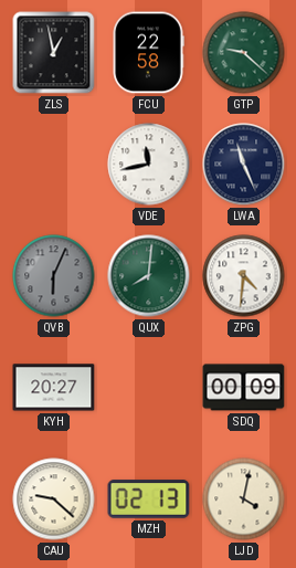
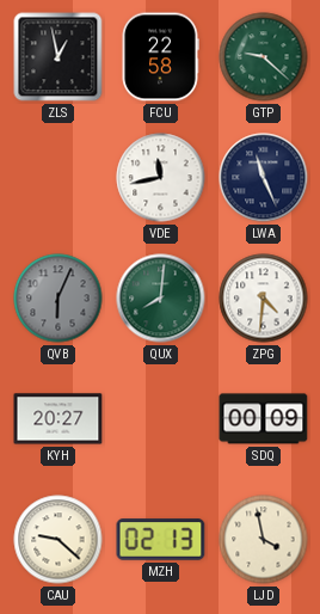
LJD: 4:02 -> 3:58 (264, 540)
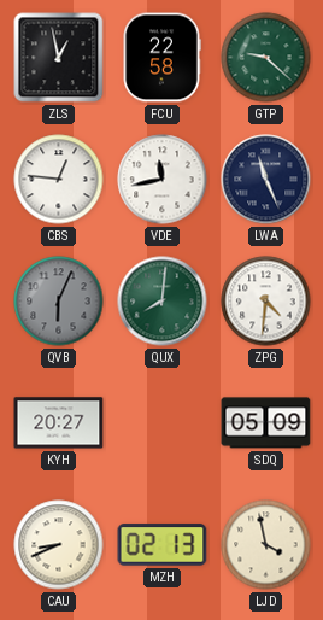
CBS: none -> 12:46 (59, 180)
SDQ: 00:09 -> 05:09 (266, 423)
CAU: 9:22 -> 8:41 (59, 545)
